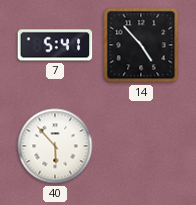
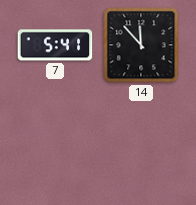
14: 4:53 -> 11:53 (141, 45)
40: 5:53 -> none (55, 146)
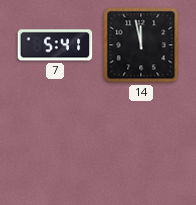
14: 11:53 -> 11:58 (141, 45)
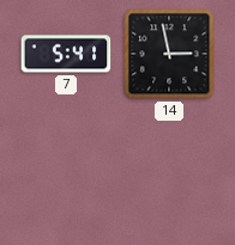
14: 11:58 -> 2:58 (169, 54)
